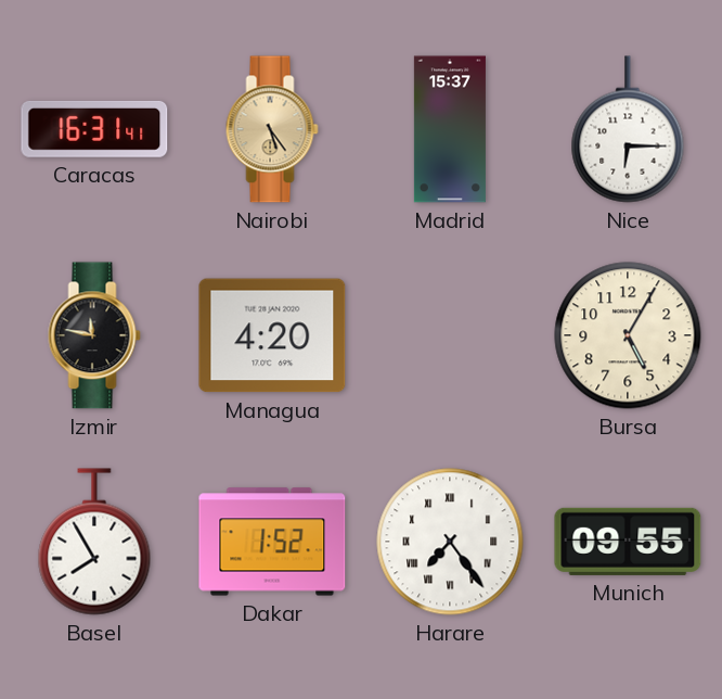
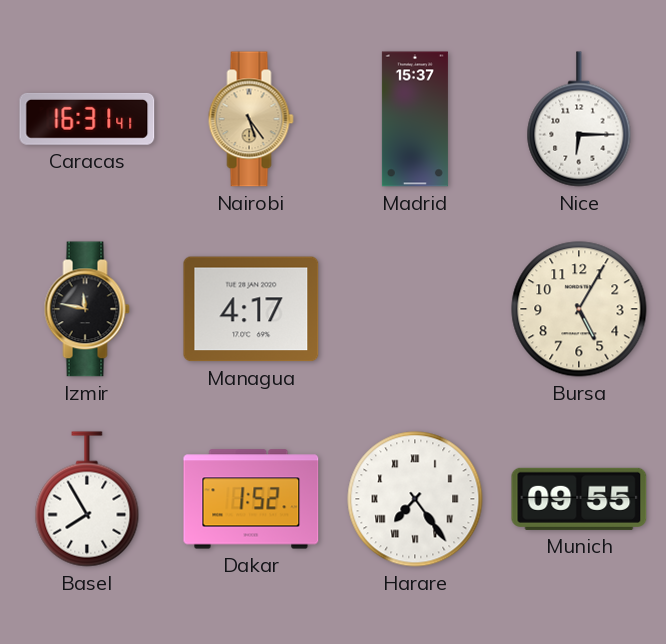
Managua: 4:20 -> 4:17 (251, 309)
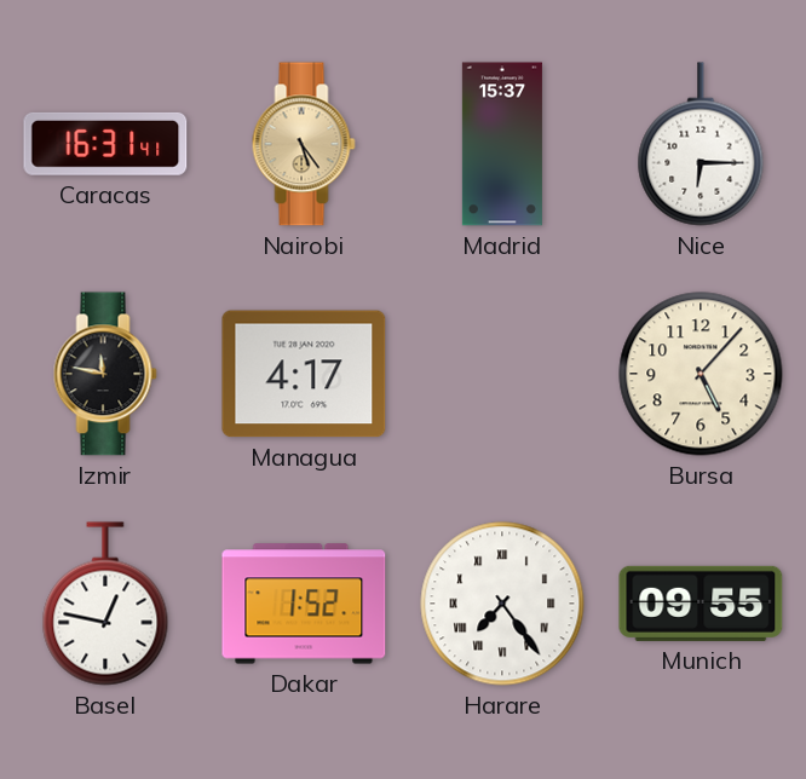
Bursa: 5:05 -> 5:07 (701, 374)
Basel: 7:55 -> 12:47 (105, 604)
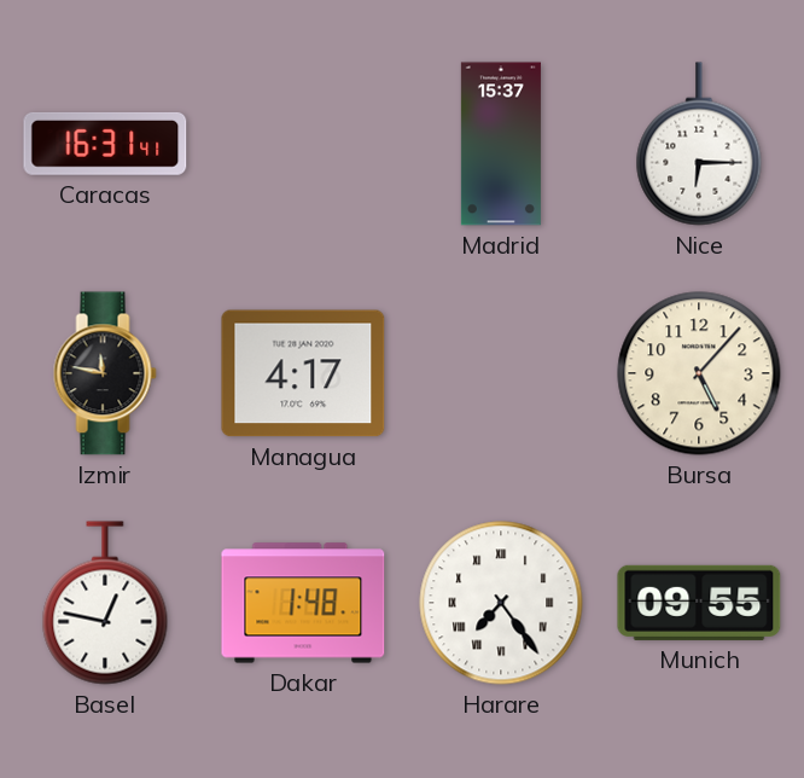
Nairobi: 5:24 -> none (304, 144)
Dakar: 1:52 -> 1:48 (303, 603)
